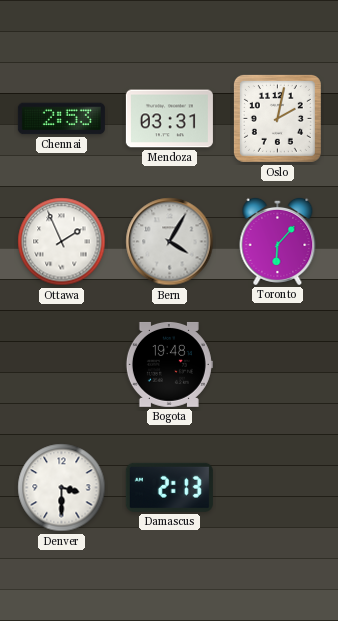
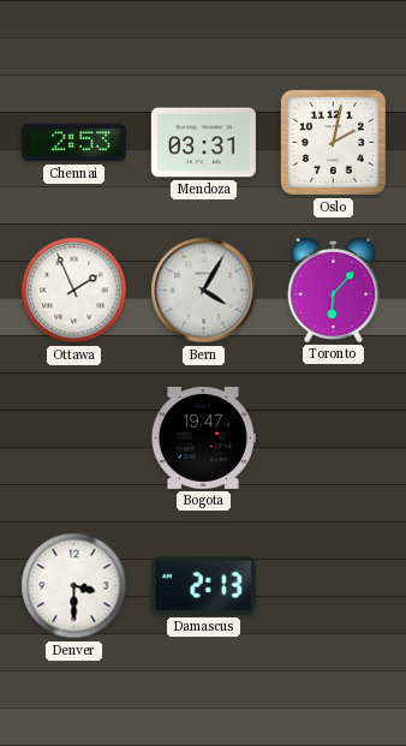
Bogota: 19:48 -> 19:47 (203, 437)
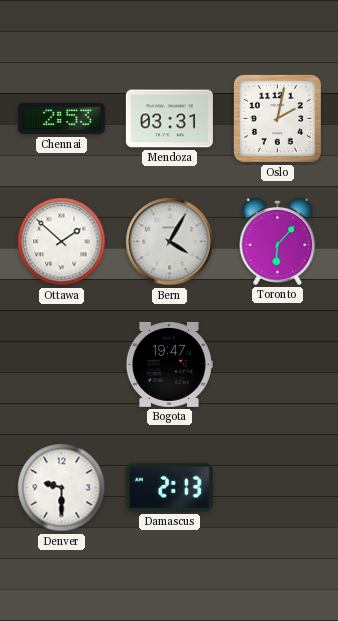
Ottawa: 1:56 -> 1:52 (62, 242)
Denver: 3:30 -> 9:30 (62, 488)
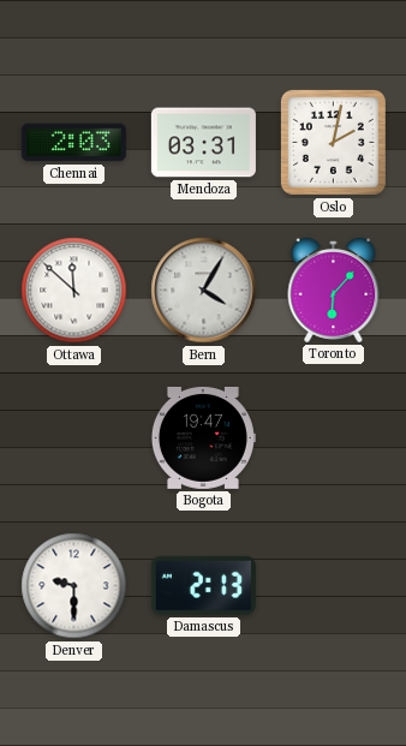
Chennai: 2:53 -> 2:03 (73, 143)
Ottawa: 1:52 -> 11:52 (74, 291)
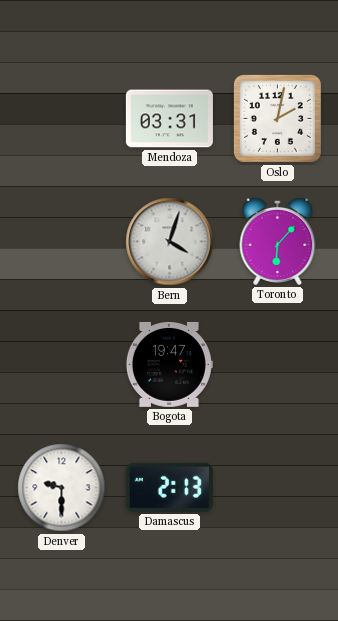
Chennai: 2:03 -> none (73, 143)
Ottawa: 11:52 -> none (74, 291)
Bern: 4:05 -> 4:03 (170, 242)
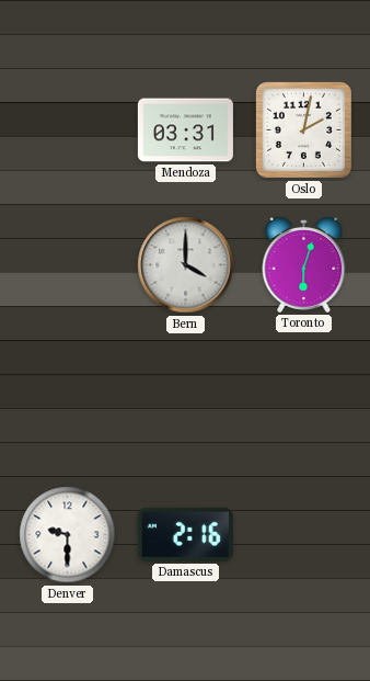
Bern: 4:03 -> 4:00 (186, 265)
Toronto: 6:07 -> 6:03 (304, 264)
Bogota: 19:47 -> none (169, 364)
Damascus: 2:13 -> 2:16 (185, 534)
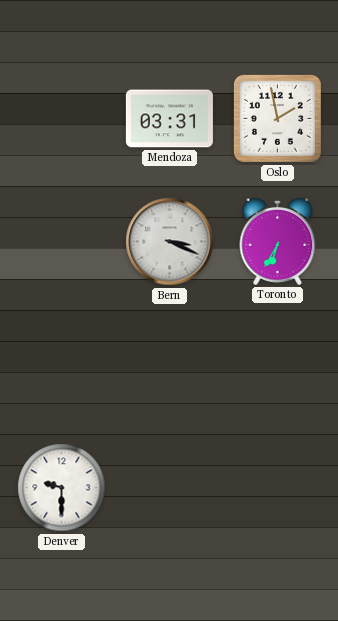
Oslo: 2:02 -> 1:58 (277, 118)
Bern: 4:00 -> 3:19 (170, 242)
Toronto: 6:03 -> 6:35 (278, 241)
Damascus: 2:16 -> none (185, 534)
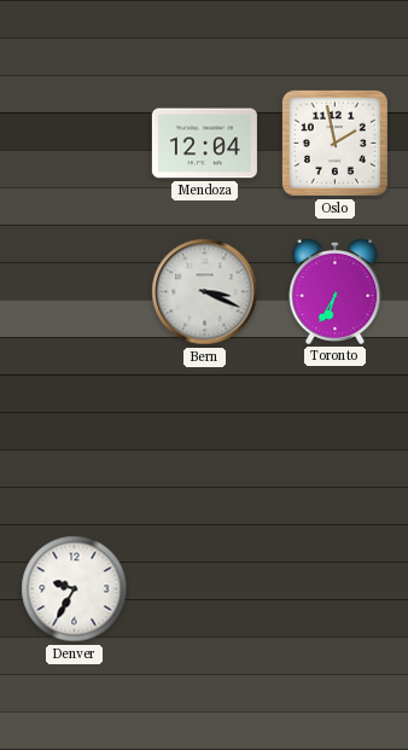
Mendoza: 03:31 -> 12:04 (204, 144)
Denver: 9:30 -> 9:35 (75, 589)
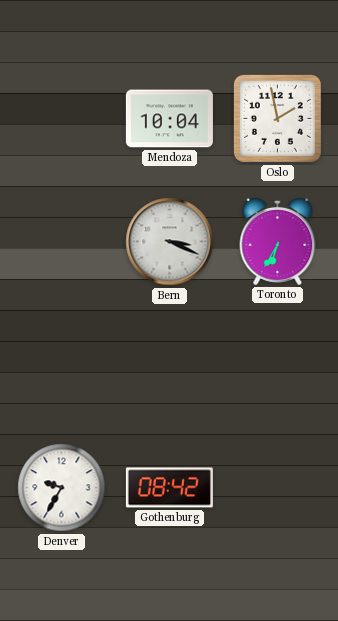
Mendoza: 12:04 -> 10:04 (169, 119)
Gothenburg: none -> 08:42 (169, 488)
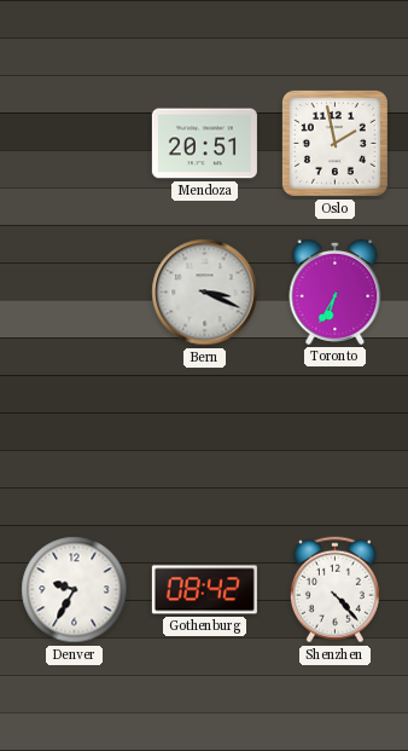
Mendoza: 10:04 -> 20:51 (204, 144)
Shenzhen: none -> 4:23 (334, 590)
